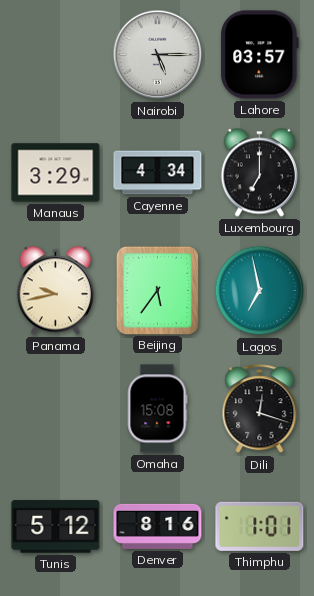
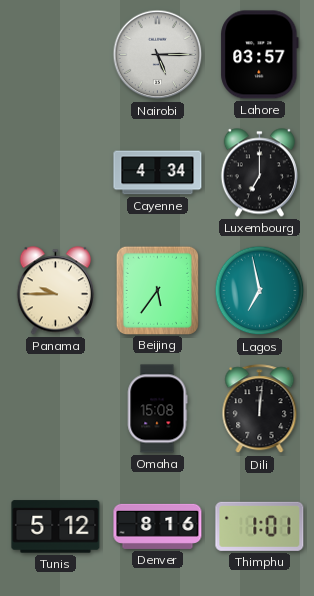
Manaus: 3:29 -> none (56, 173)
Panama: 9:43 -> 9:45 (55, 291)
Dili: 12:18 -> 12:01 (260, 409)
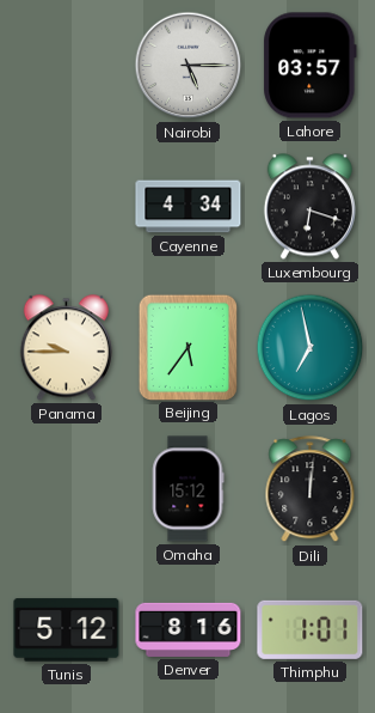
Luxembourg: 7:00 -> 6:18 (309, 207)
Omaha: 15:08 -> 15:12 (187, 489)
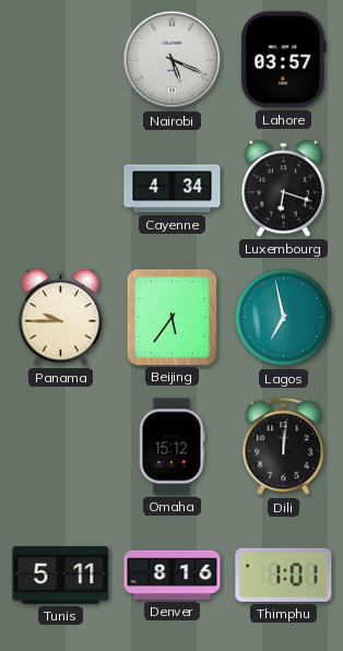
Nairobi: 5:15 -> 5:19 (173, 60)
Tunis: 5:12 -> 5:11 (61, 576)
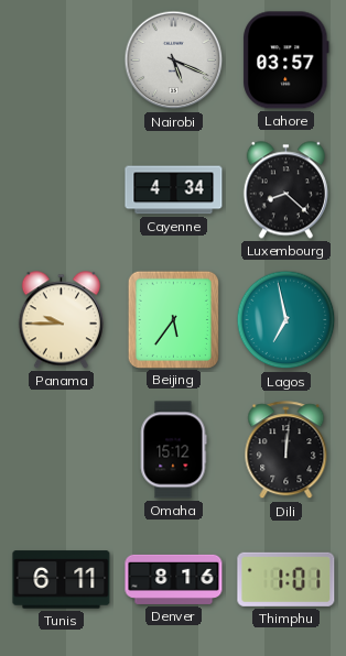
Luxembourg: 6:18 -> 8:22 (285, 190)
Tunis: 5:11 -> 6:11 (62, 580)
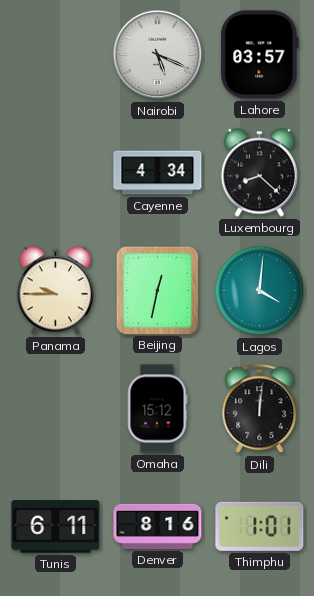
Beijing: 5:36 -> 12:32 (157, 290)
Lagos: 6:58 -> 4:01 (260, 291)
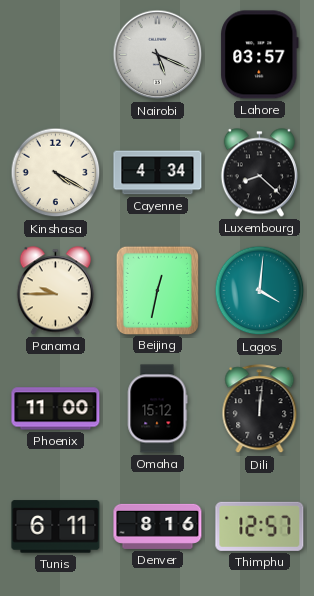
Kinshasa: none -> 4:20 (56, 173)
Phoenix: none -> 11:00 (56, 409)
Thimphu: 1:01 -> 12:57 (260, 526)
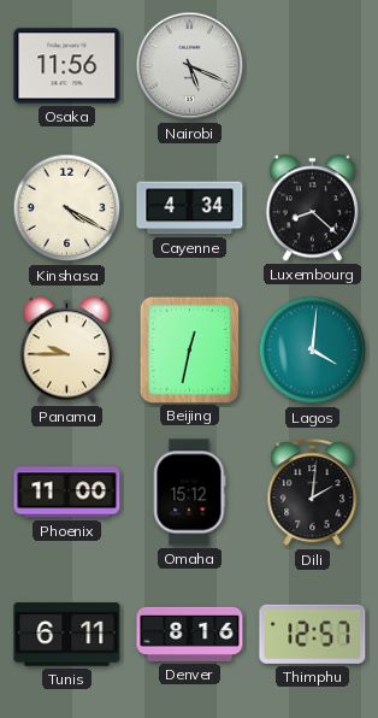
Osaka: none -> 11:56 (67, 66)
Lahore: 03:57 -> none (260, 55)
Dili: 12:01 -> 2:01 (313, 493)
